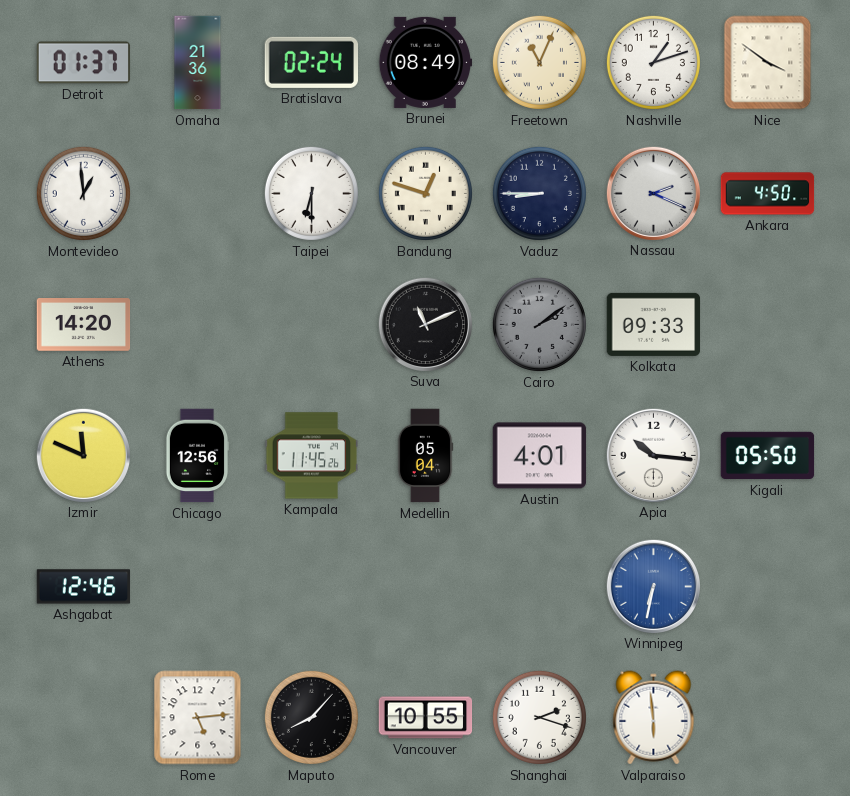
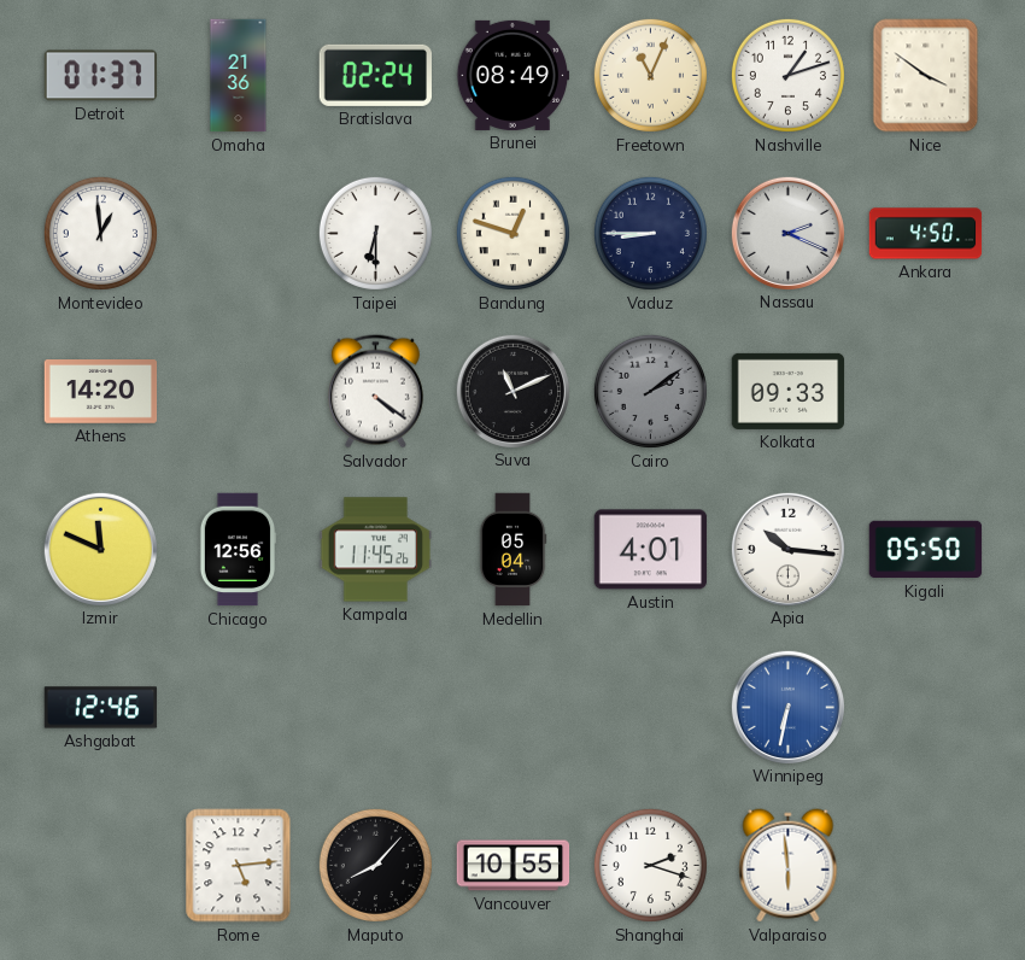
Salvador: none -> 4:21 (375, 392)
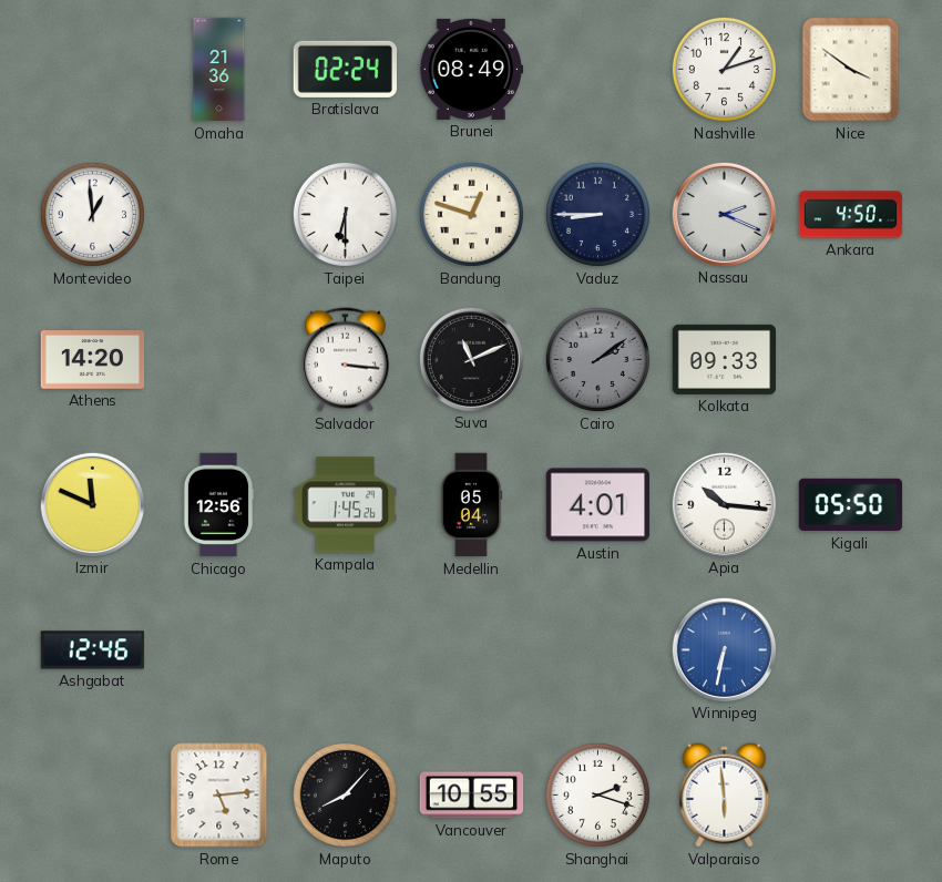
Detroit: 01:37 -> none (101, 76)
Freetown: 11:04 -> none (650, 75)
Salvador: 4:21 -> 3:16 (345, 360)
Kampala: 11:45 -> 1:45 (346, 505)
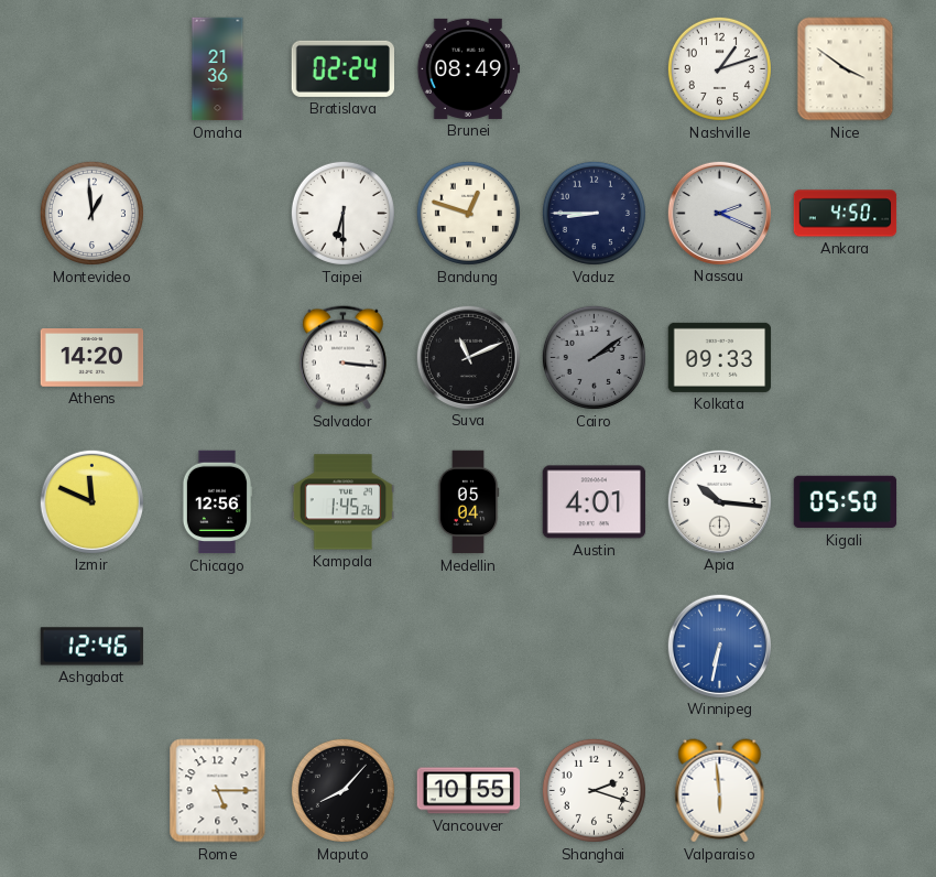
Rome: 5:14 -> 5:15 (218, 791)
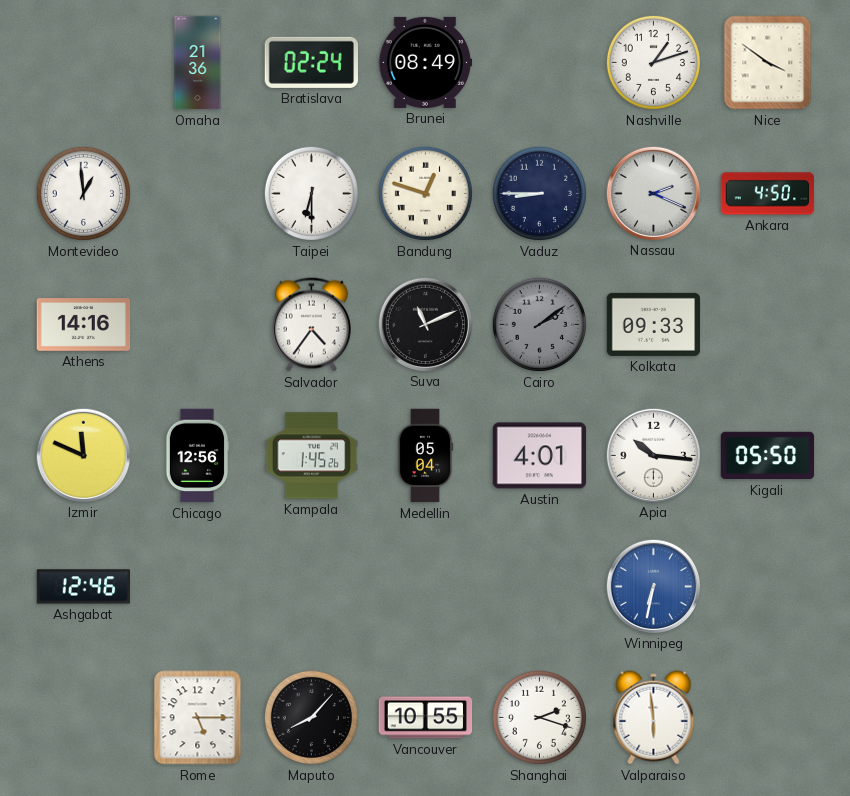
Athens: 14:20 -> 14:16 (84, 325)
Salvador: 3:16 -> 4:36 (311, 325)
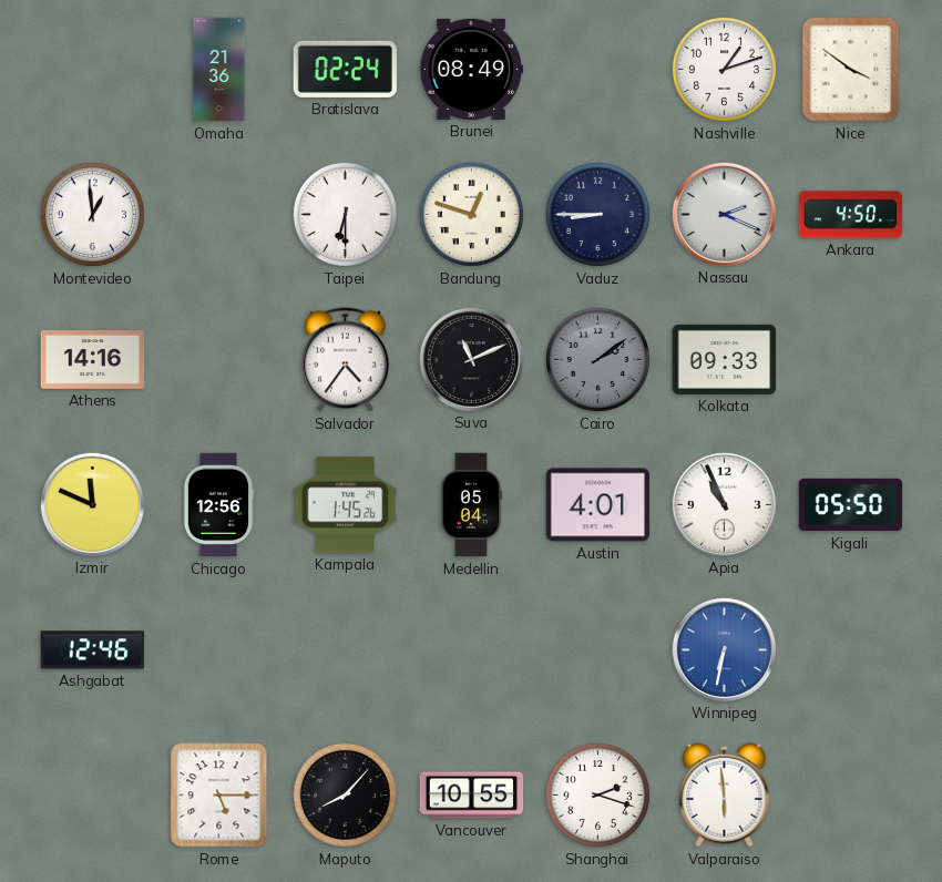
Apia: 10:16 -> 10:56 (724, 504)
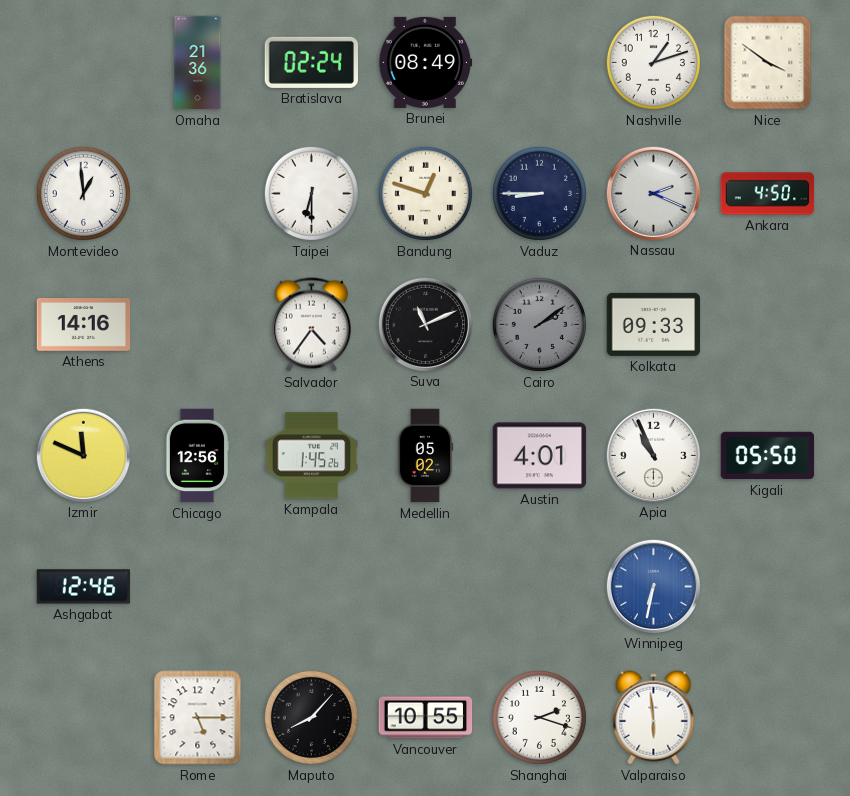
Medellin: 05:04 -> 05:02 (425, 456)
